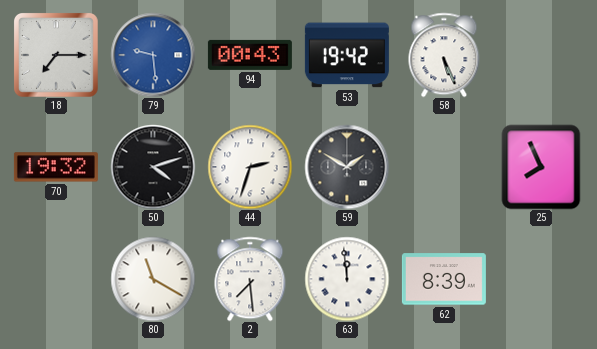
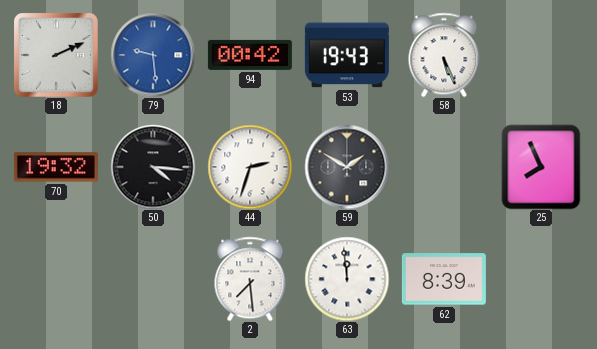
18: 7:15 -> 2:11 (56, 55)
94: 00:43 -> 00:42 (250, 55)
53: 19:42 -> 19:43 (347, 55)
50: 4:12 -> 4:16 (153, 167)
80: 11:20 -> none (153, 279)
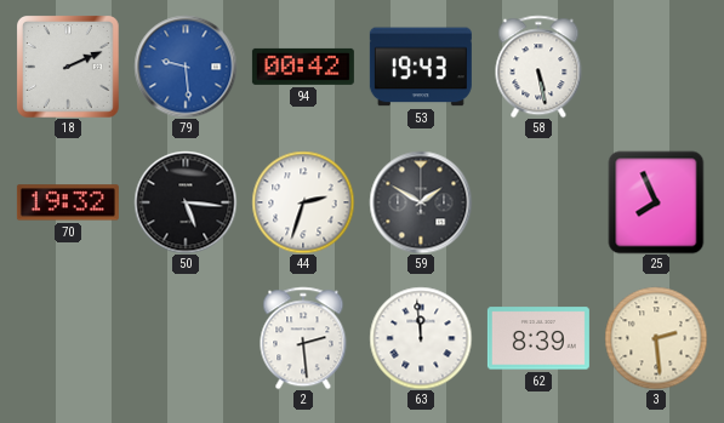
58: 5:26 -> 5:28 (538, 67)
50: 4:16 -> 5:16 (186, 202)
2: 7:29 -> 2:29 (303, 338)
3: none -> 2:29 (656, 338)
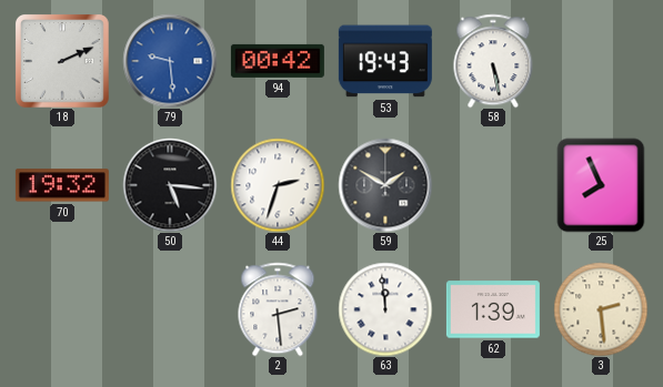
62: 8:39 -> 1:39 (493, 309)
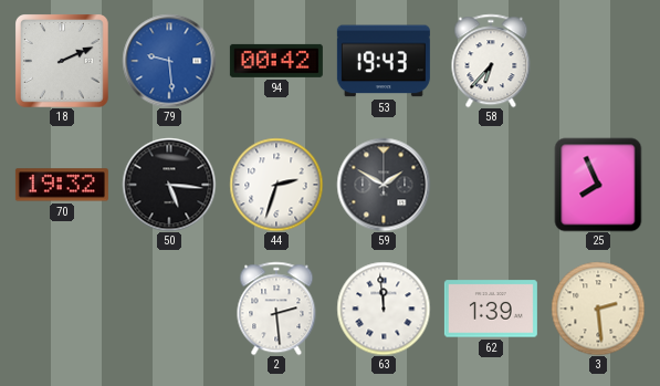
58: 5:28 -> 6:37 (491, 61)
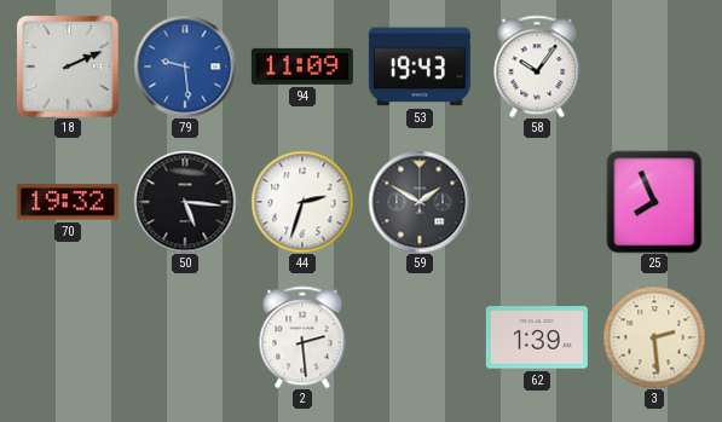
94: 00:42 -> 11:09 (302, 67)
58: 6:37 -> 10:06 (537, 67)
63: 11:59 -> none (384, 309)
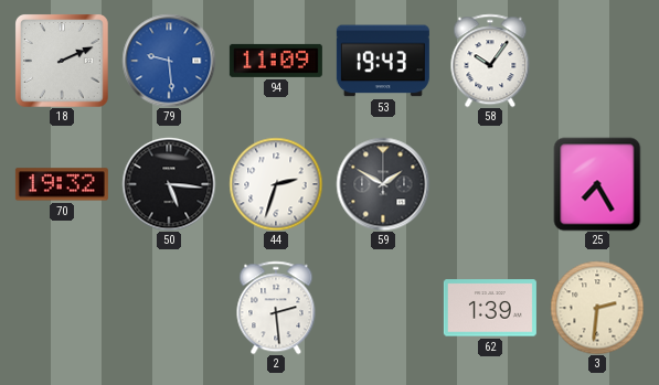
25: 7:56 -> 7:25 (597, 184)
3: 2:29 -> 2:31 (597, 308)
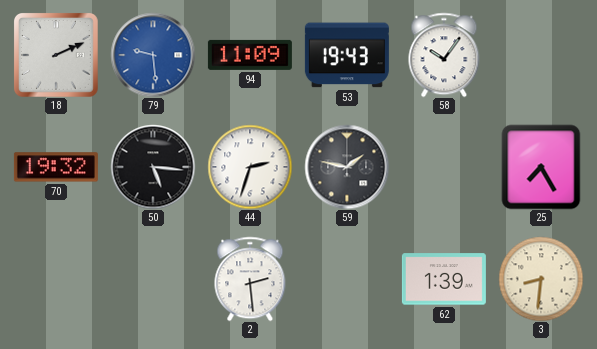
59: 1:50 -> 1:47 (347, 167)
3: 2:31 -> 8:31 (541, 279)
